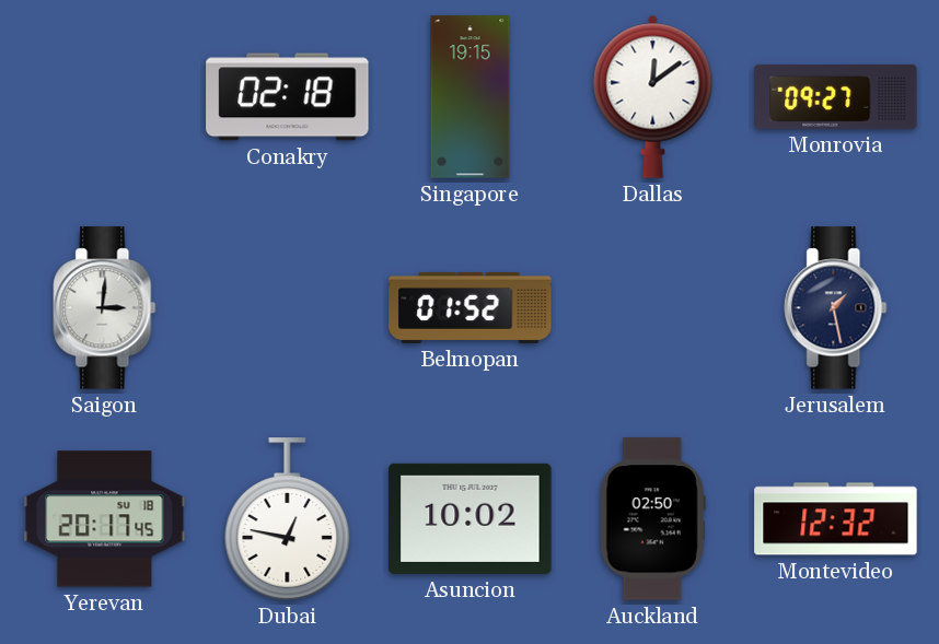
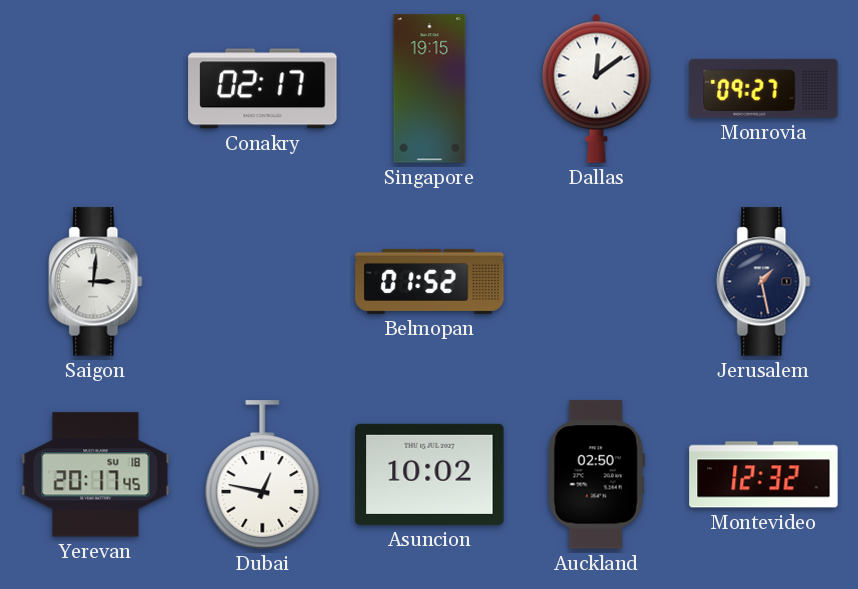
Conakry: 02:18 -> 02:17 (263, 89)
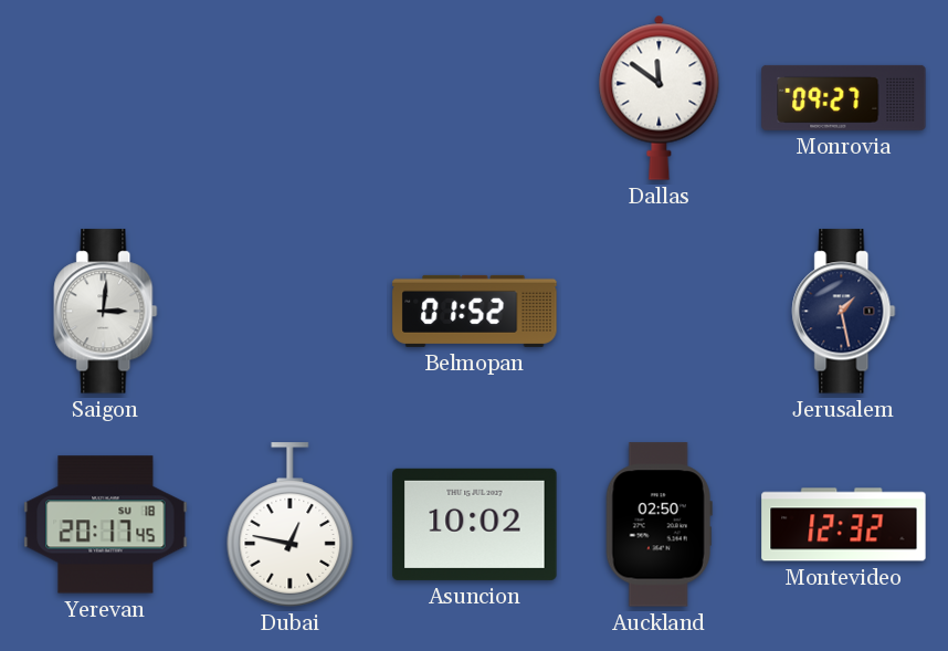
Conakry: 02:17 -> none (263, 89)
Singapore: 19:15 -> none (430, 89)
Dallas: 12:09 -> 11:51 (660, 97)
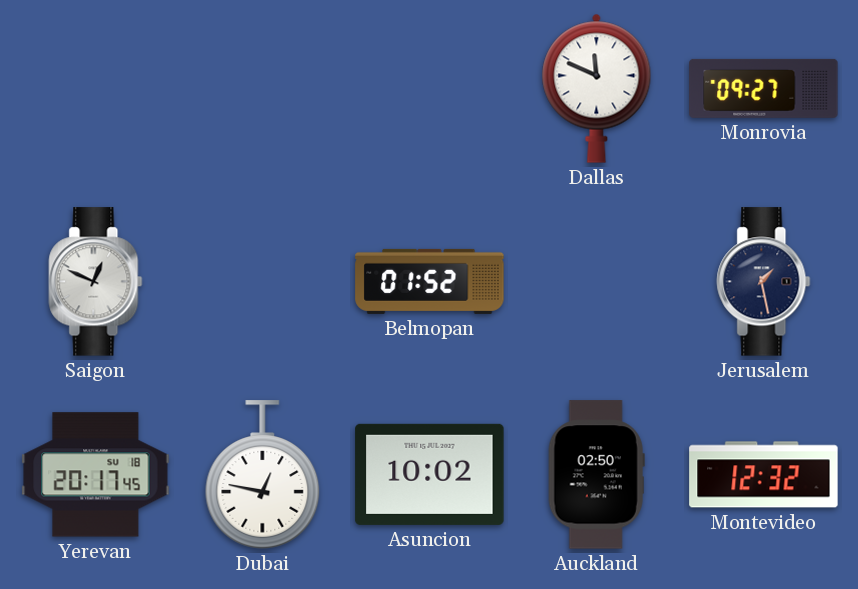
Dallas: 11:51 -> 11:49 (597, 88)
Saigon: 3:01 -> 12:49 (96, 282)
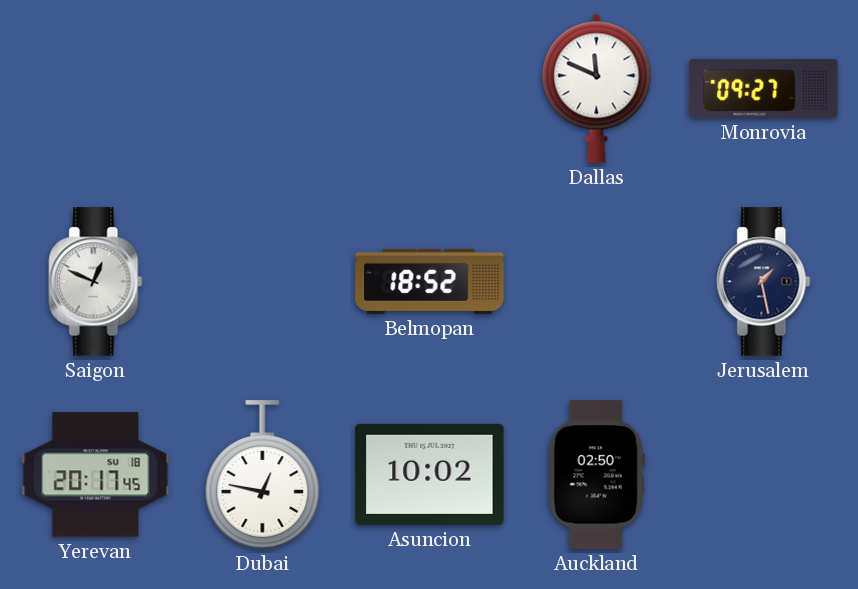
Belmopan: 01:52 -> 18:52 (430, 281)
Montevideo: 12:32 -> none (764, 475)
